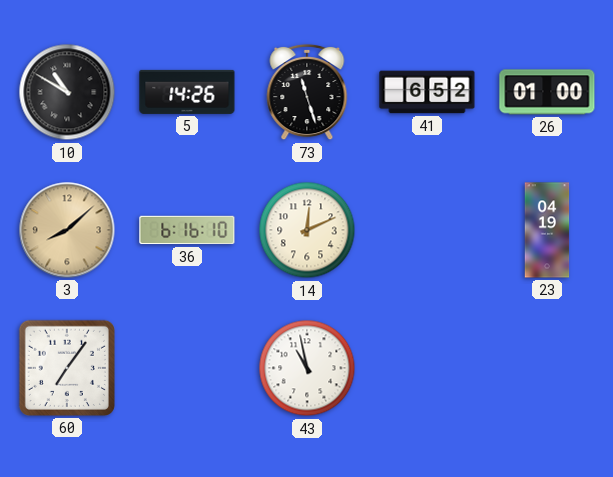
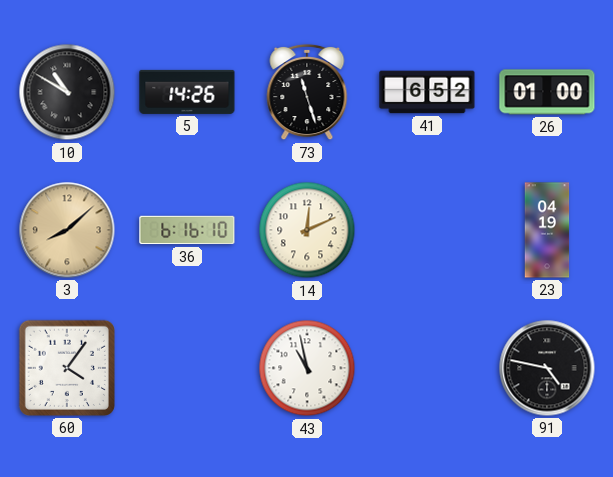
60: 7:06 -> 4:06 (67, 368)
91: none -> 4:47 (547, 368)
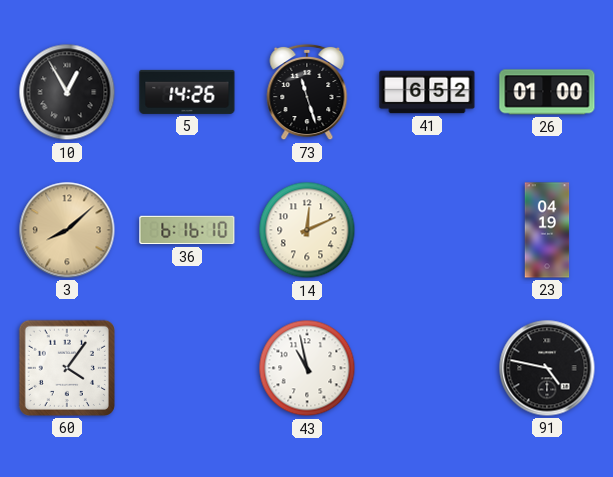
10: 10:50 -> 12:55 (67, 92)
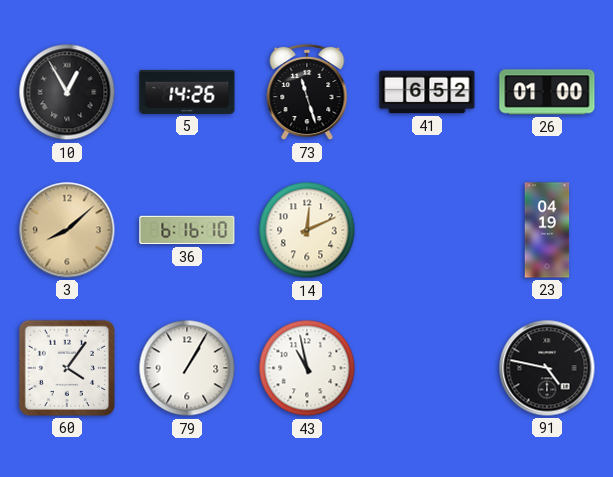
79: none -> 1:05 (187, 368)
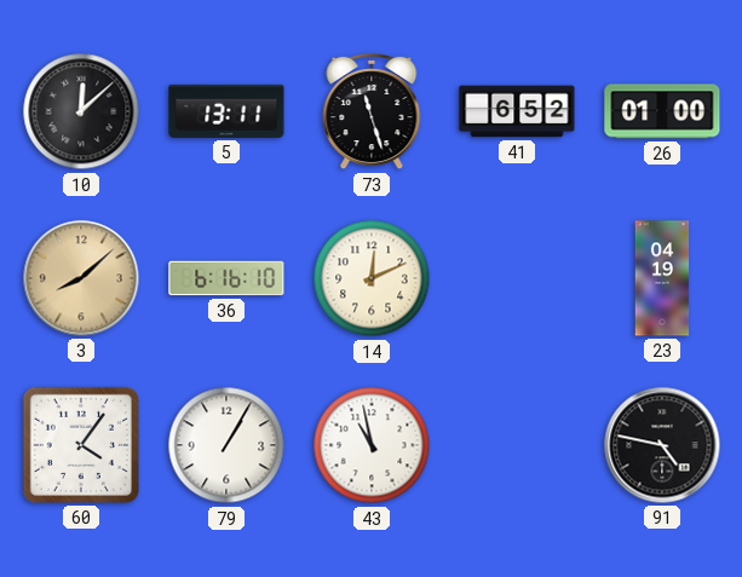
10: 12:55 -> 12:08 (81, 111)
5: 14:26 -> 13:11 (226, 111)
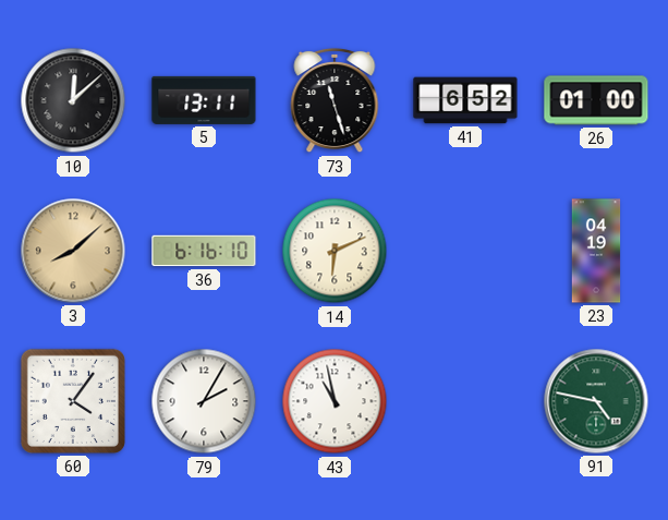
14: 12:11 -> 6:11 (335, 251)
79: 1:05 -> 2:05 (204, 401)
91 dial: black -> green (596, 401)
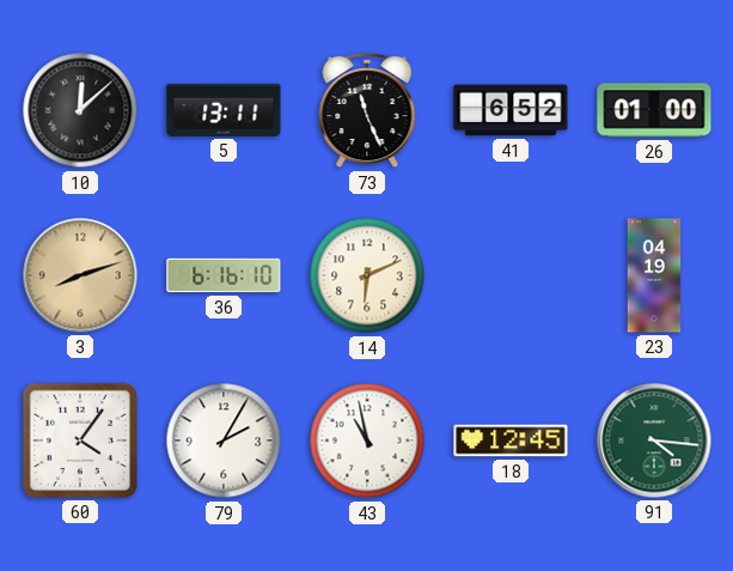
73: 11:27 -> 11:26 (367, 110)
3: 8:08 -> 8:12 (80, 275)
18: none -> 12:45 (511, 441)
91: 4:47 -> 4:16 (654, 441)
